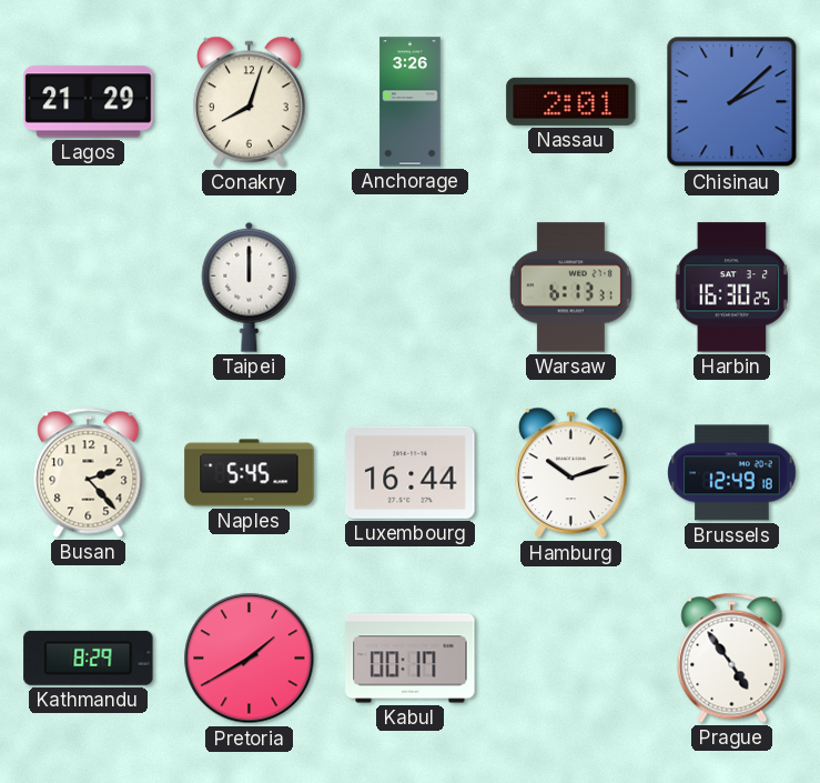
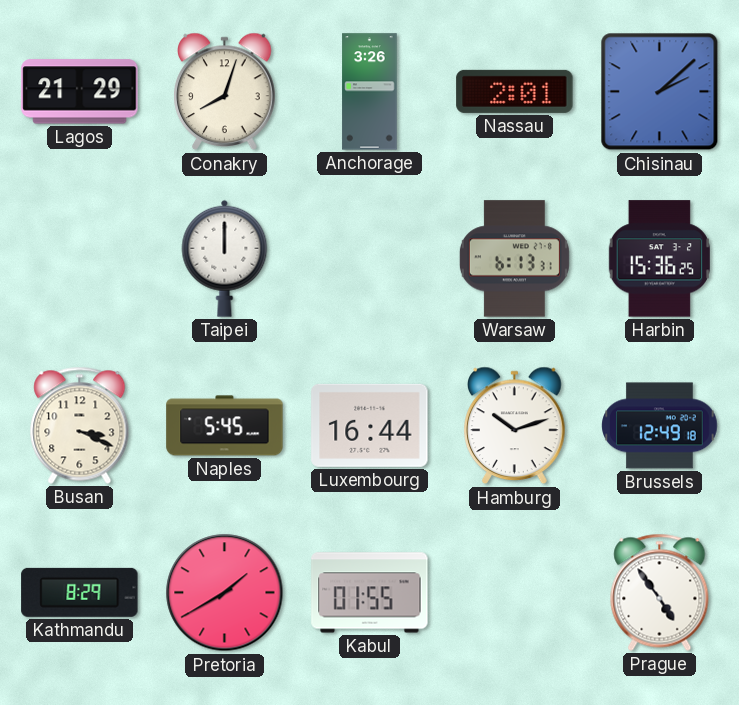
Harbin: 16:30 -> 15:36 (659, 259)
Busan: 2:23 -> 3:19 (80, 425)
Kabul: 00:17 -> 01:55 (370, 593)
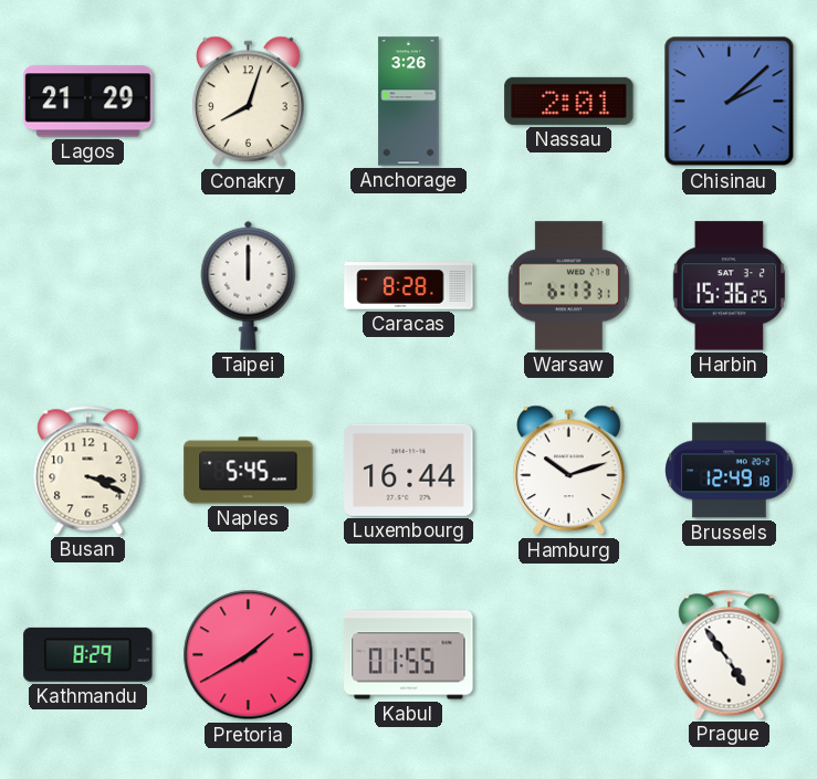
Caracas: none -> 8:28 (409, 286)
